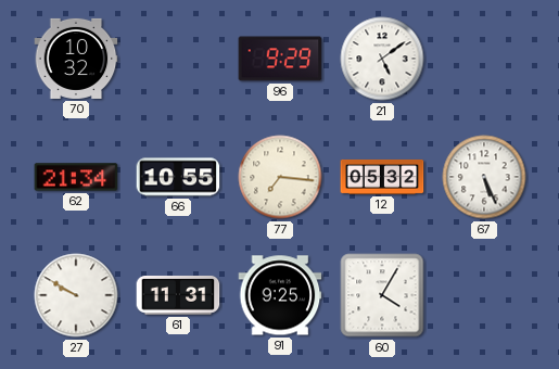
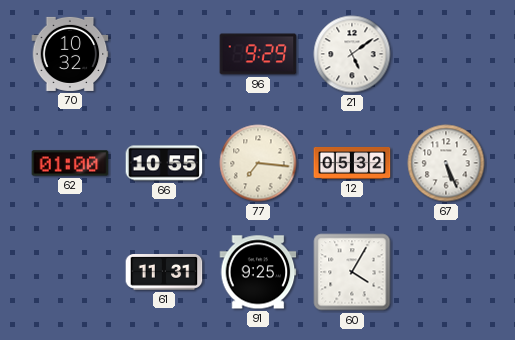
62: 21:34 -> 01:00 (70, 163)
27: 9:50 -> none (76, 295)
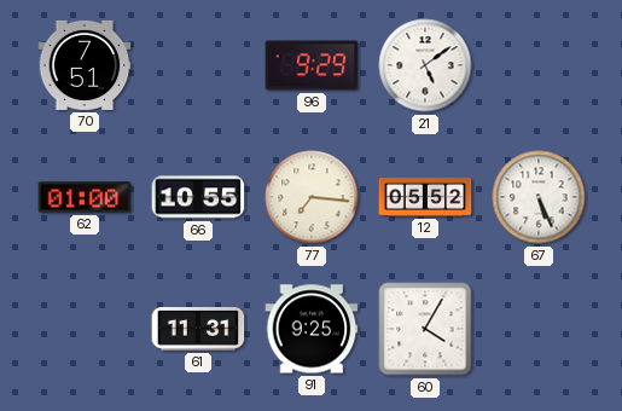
70: 10:32 -> 7:51 (85, 65)
12: 05:32 -> 05:52 (425, 197)
